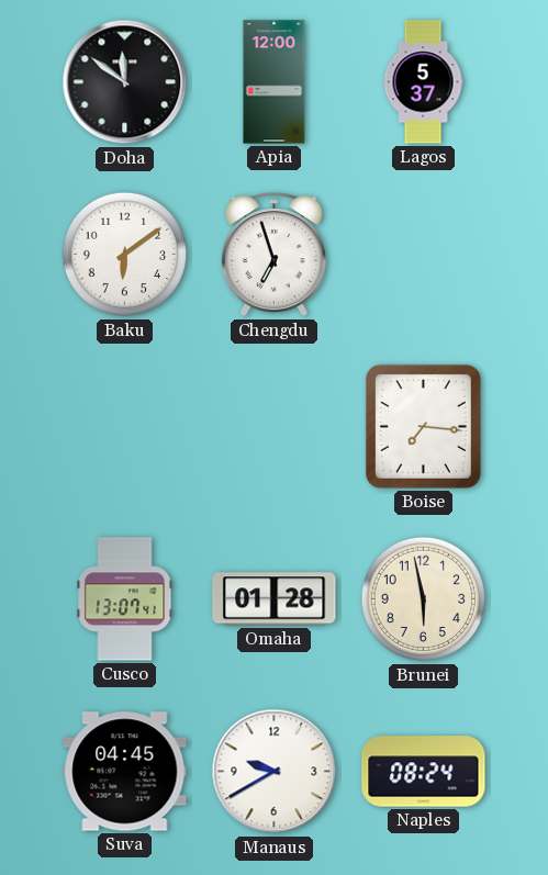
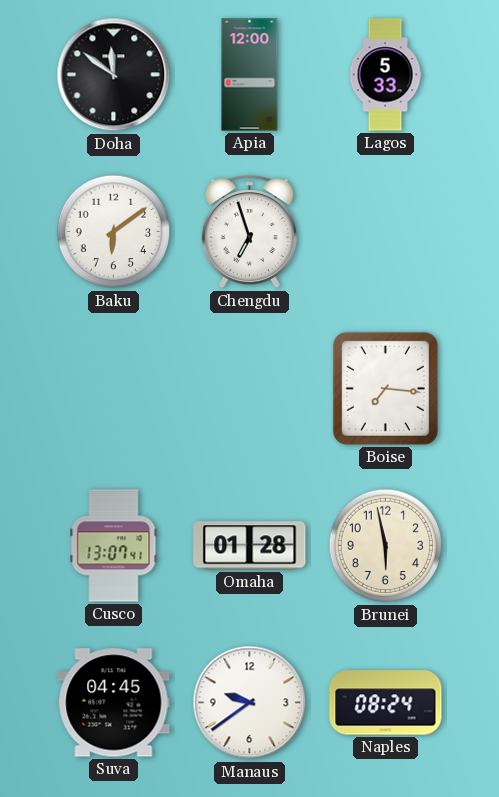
Lagos: 5:37 -> 5:33 (385, 75)
Manaus: 9:40 -> 9:39 (250, 703)
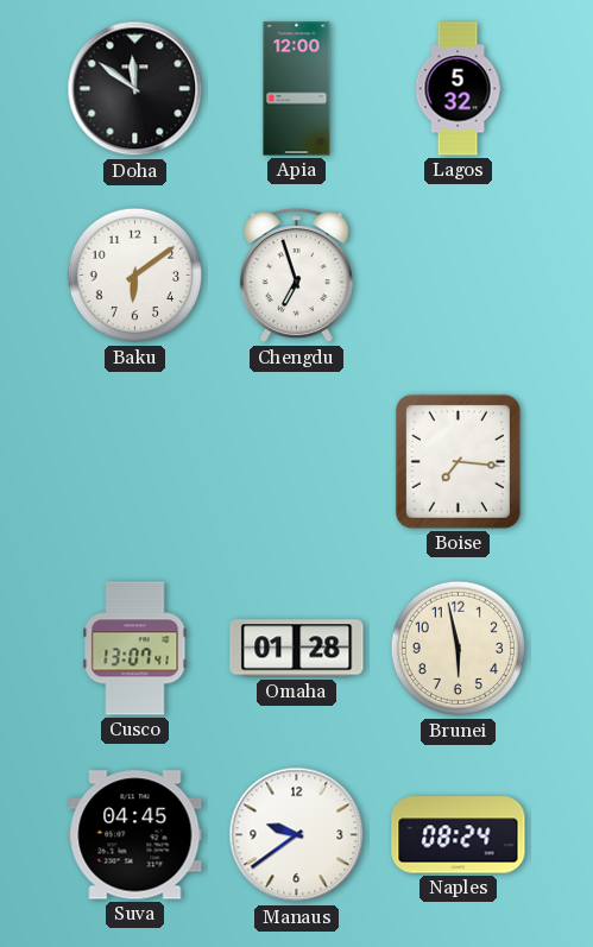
Lagos: 5:33 -> 5:32 (458, 89)
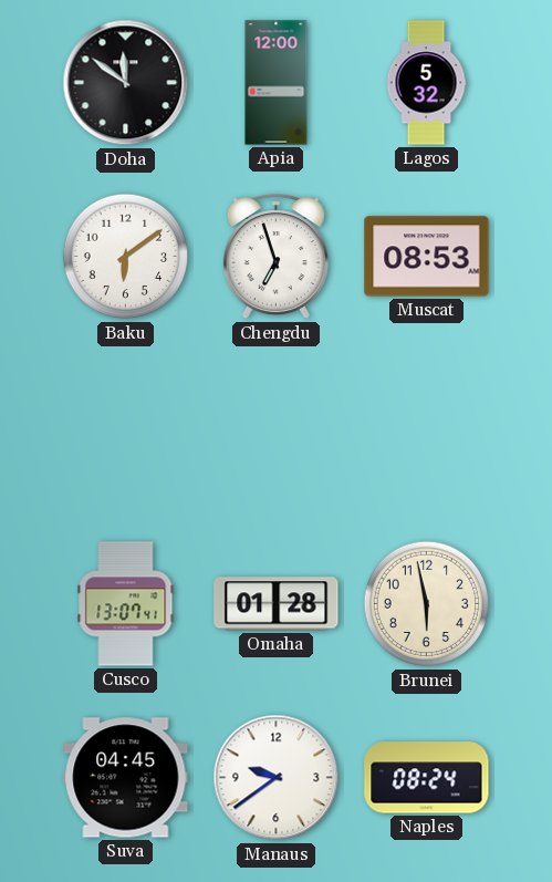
Muscat: none -> 08:53 (427, 257)
Boise: 7:16 -> none (458, 461)
